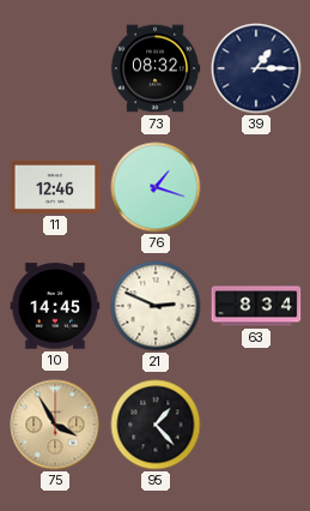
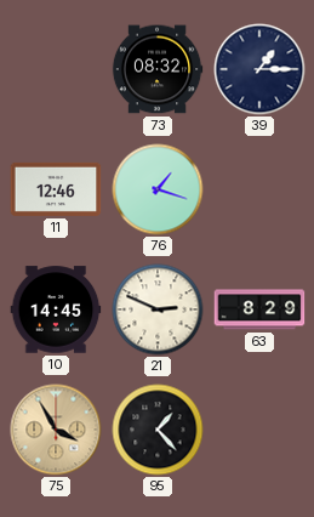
63: 8:34 -> 8:29 (259, 309)
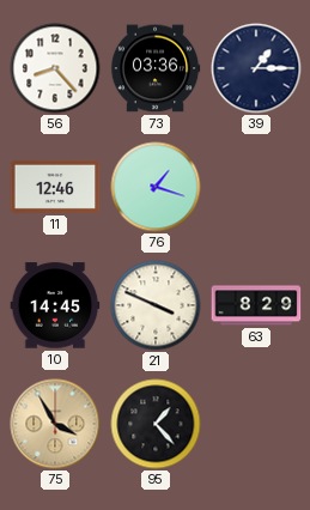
56: none -> 8:23 (55, 68)
73: 08:32 -> 03:36 (156, 68)
21: 2:49 -> 3:49 (156, 305)
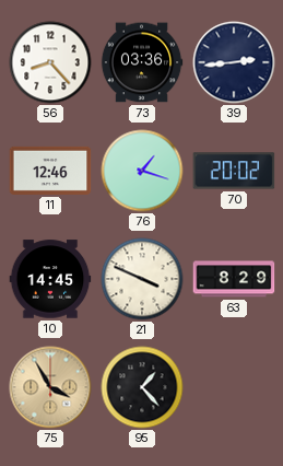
39: 1:15 -> 2:44 (234, 62)
70: none -> 20:02 (234, 171)
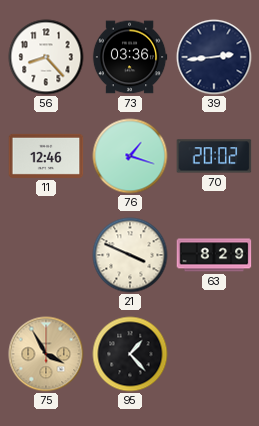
10: 14:45 -> none (50, 279)
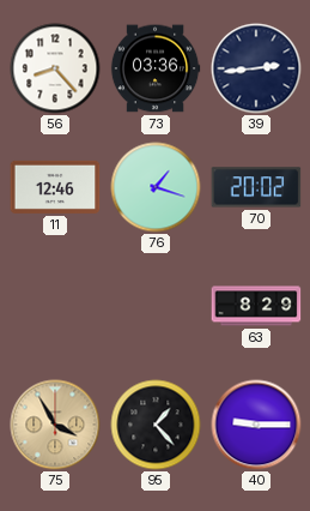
21: 3:49 -> none (130, 255)
40: none -> 9:15 (256, 425)
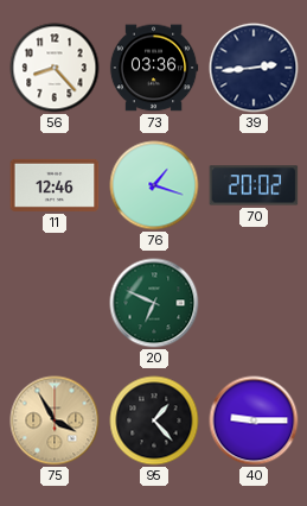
20: none -> 6:49 (154, 303)
63: 8:29 -> none (256, 306)
